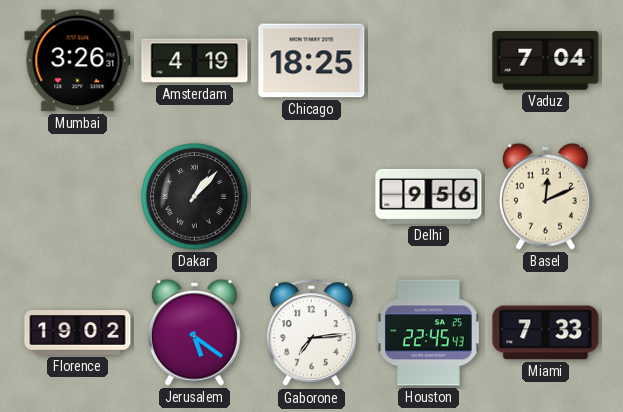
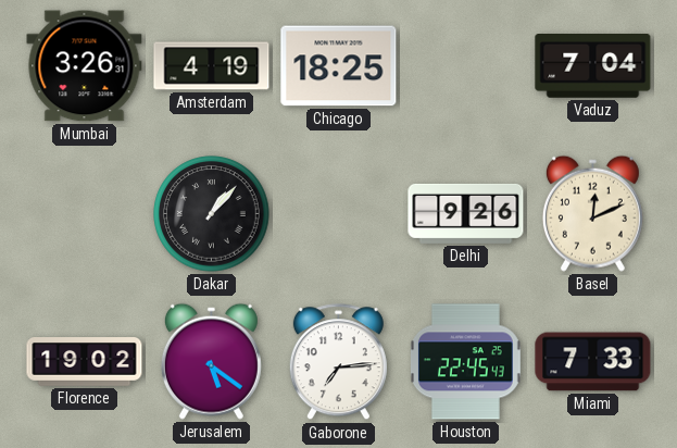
Delhi: 9:56 -> 9:26 (466, 213)
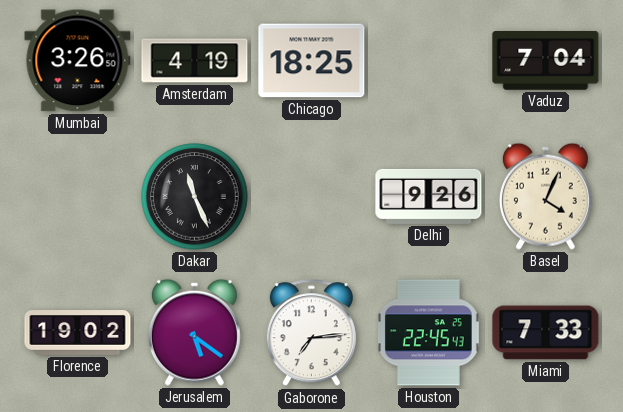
Mumbai: 3:26:31 -> 3:26:50 (78, 61)
Dakar: 1:07 -> 11:26 (195, 197)
Basel: 12:11 -> 4:04 (545, 196)
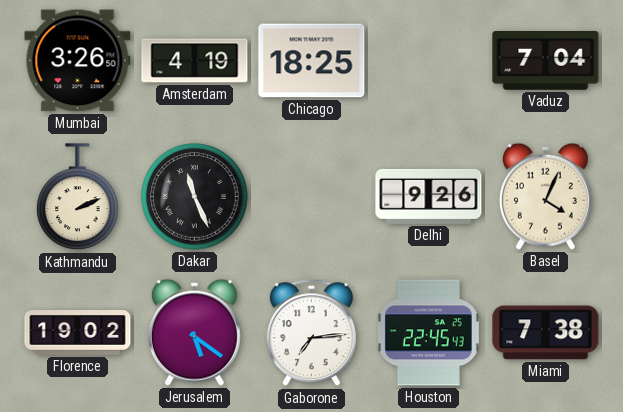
Kathmandu: none -> 2:11 (78, 197)
Miami: 7:33 -> 7:38 (546, 333)
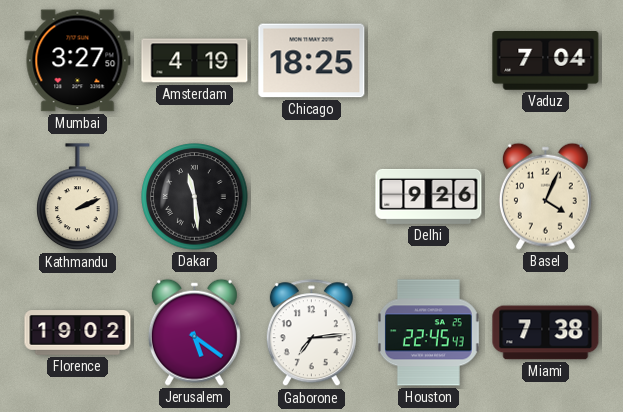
Mumbai: 3:26 -> 3:27 (78, 61)
Dakar: 11:26 -> 11:29 (195, 197)
